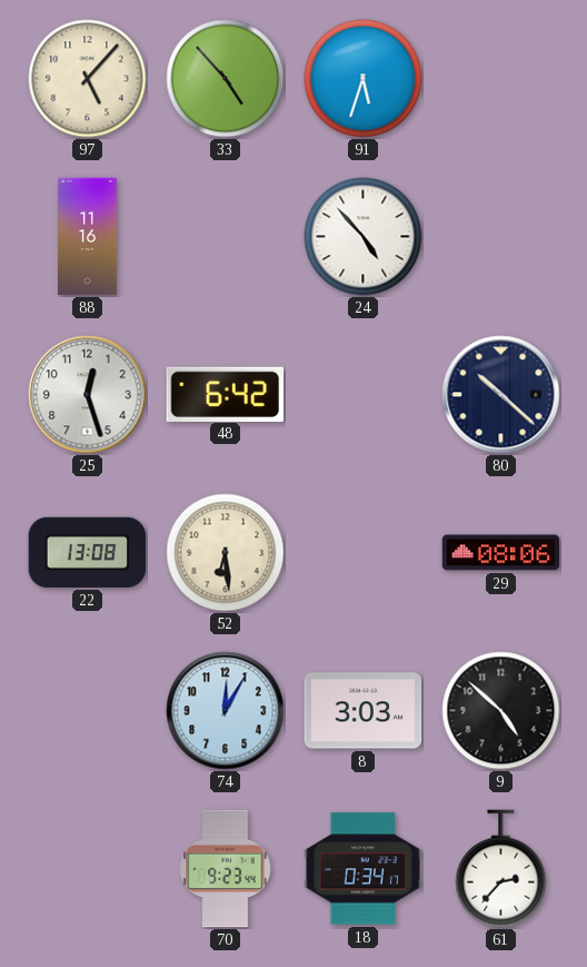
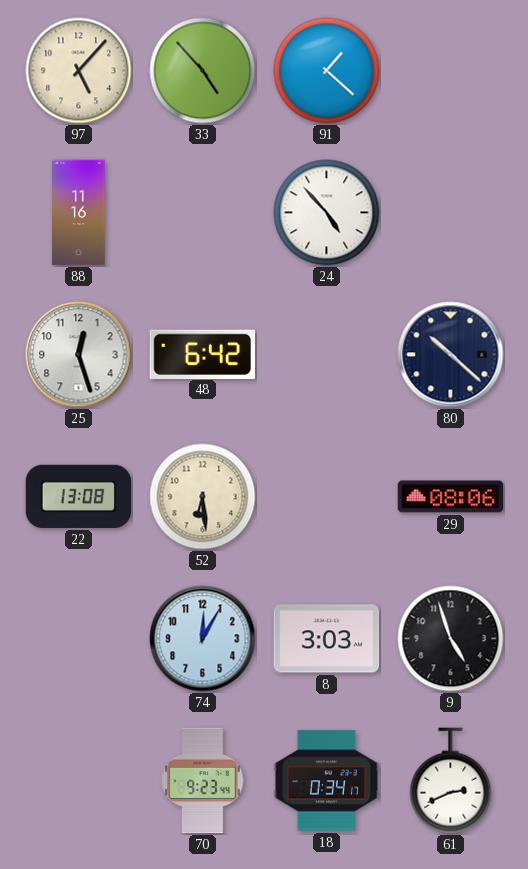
91: 5:33 -> 1:22 (327, 71)
9: 4:52 -> 4:57 (451, 639)
61: 2:37 -> 2:41 (451, 781)
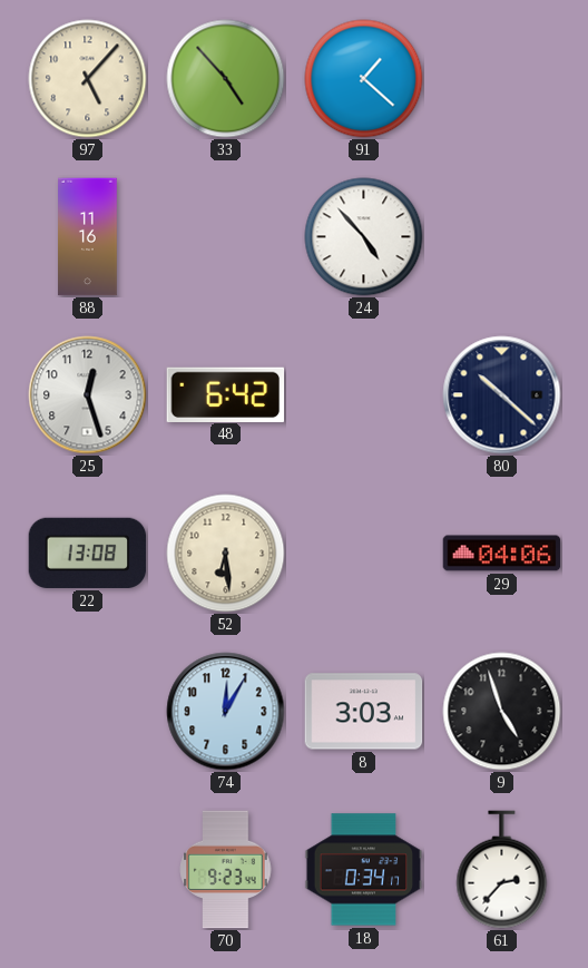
29: 08:06 -> 04:06 (502, 554)
61: 2:41 -> 2:37 (502, 870)
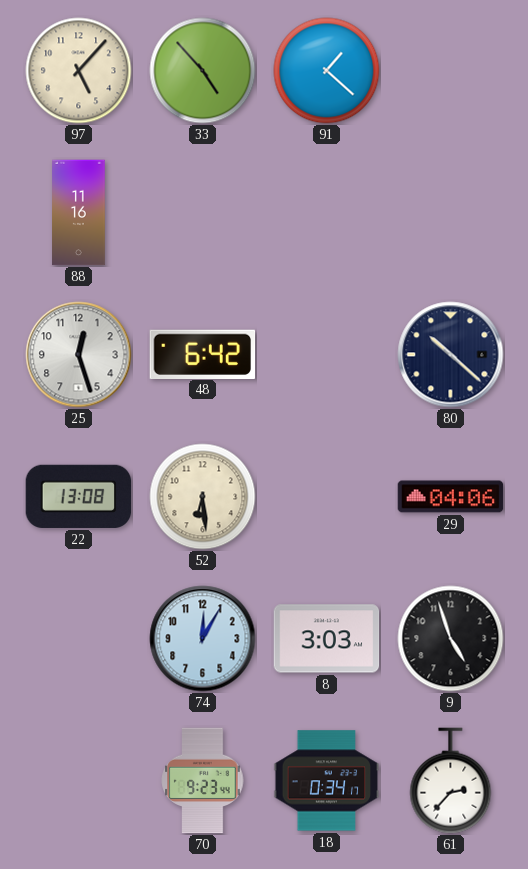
24: 4:53 -> none (364, 237)
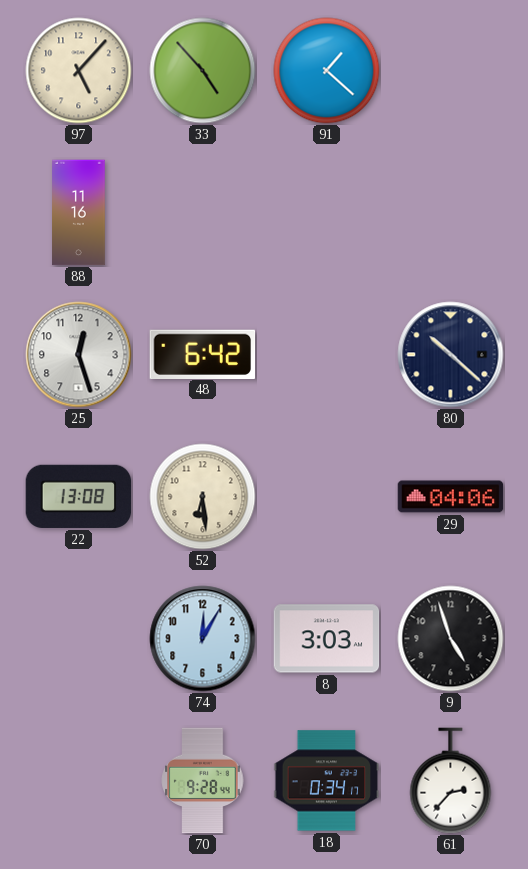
70: 9:23 -> 9:28 (203, 781)
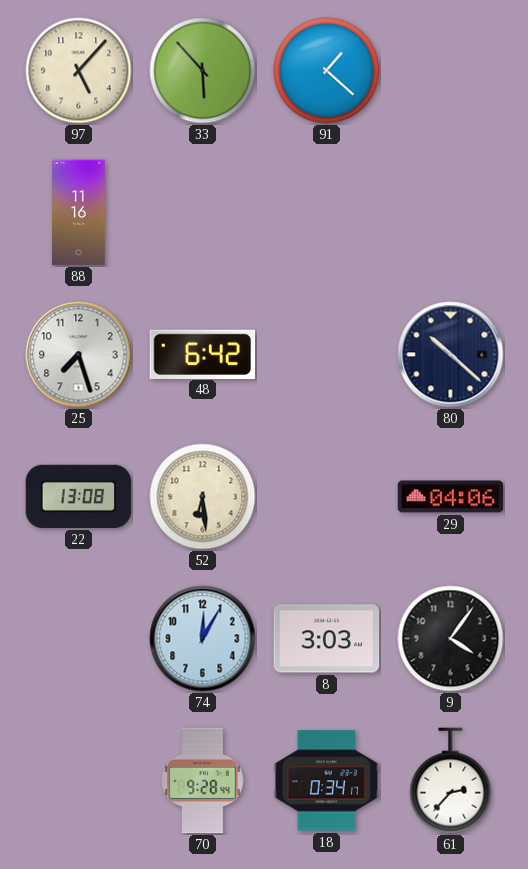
33: 4:53 -> 5:53 (203, 71)
25: 12:27 -> 7:27 (79, 355)
9: 4:57 -> 4:06 (451, 639)
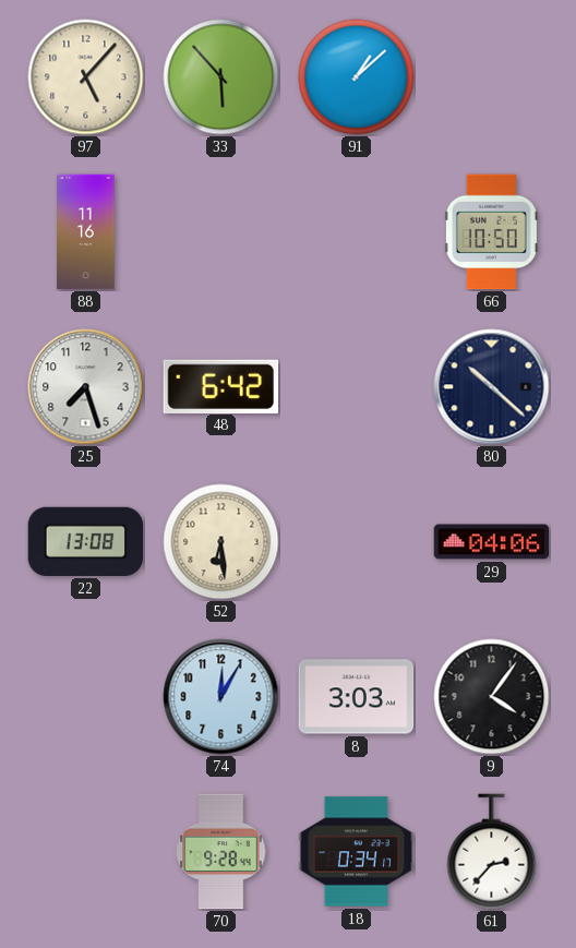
91: 1:22 -> 1:08 (357, 77)
66: none -> 10:50 (491, 232)
